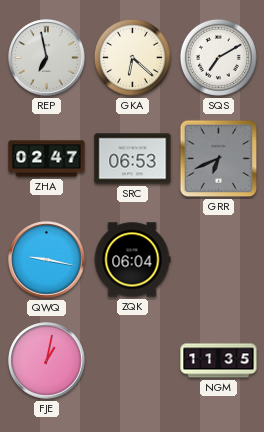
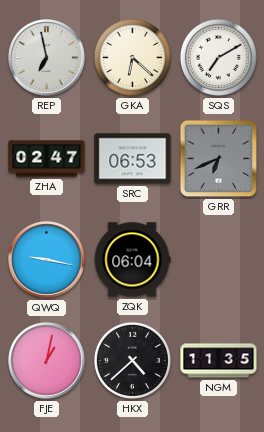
HKX: none -> 4:38 (132, 360)
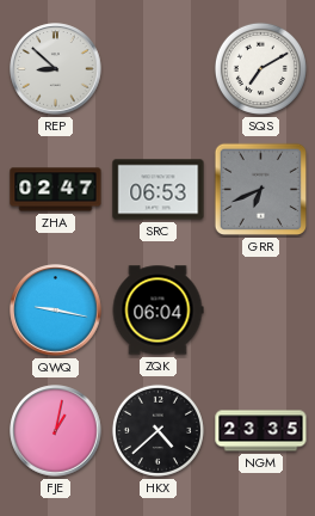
REP: 6:58 -> 8:52 (56, 69)
GKA: 6:22 -> none (132, 57)
NGM: 11:35 -> 23:35 (261, 431)
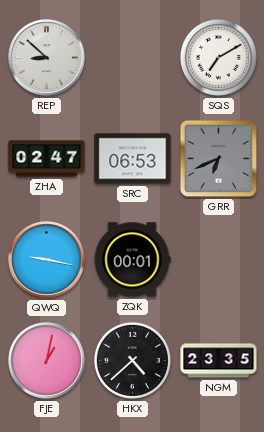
ZQK: 06:04 -> 00:01 (132, 260)
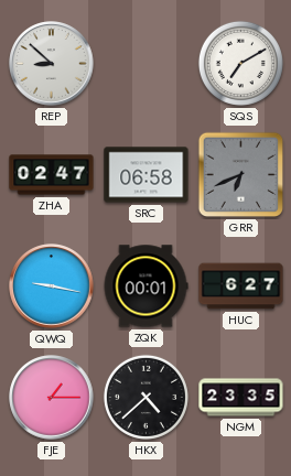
SRC: 06:53 -> 06:58 (147, 175)
HUC: none -> 6:27 (241, 286)
FJE: 1:02 -> 1:15 (52, 398)
